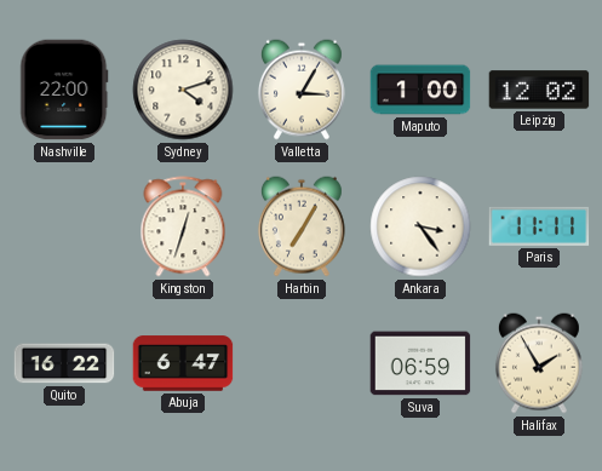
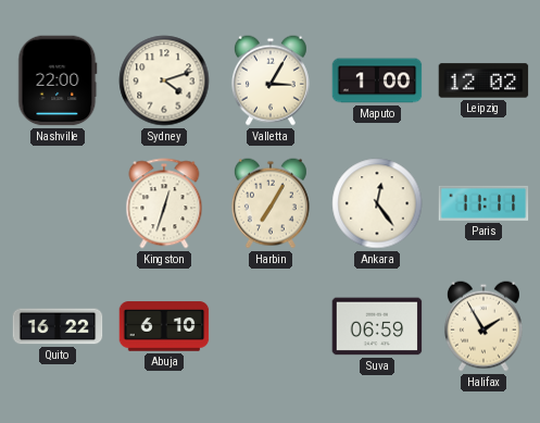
Ankara: 3:24 -> 12:24 (377, 203)
Abuja: 6:47 -> 6:10 (164, 326)
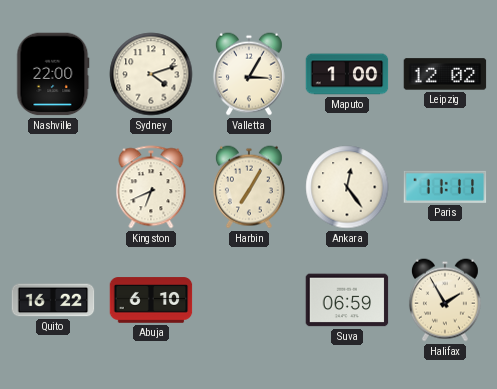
Kingston: 12:33 -> 6:41 (151, 187)
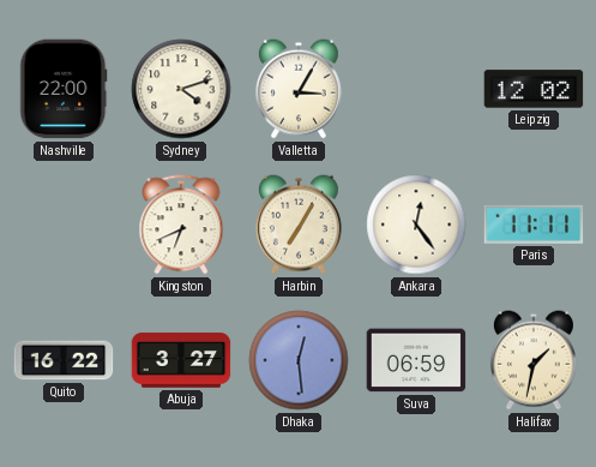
Maputo: 1:00 -> none (347, 74)
Abuja: 6:10 -> 3:27 (181, 360)
Dhaka: none -> 12:29 (299, 360)
Halifax: 1:55 -> 1:32 (534, 360)
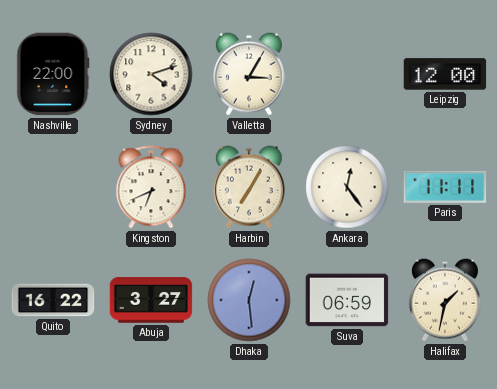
Leipzig: 12:02 -> 12:00 (445, 74)
